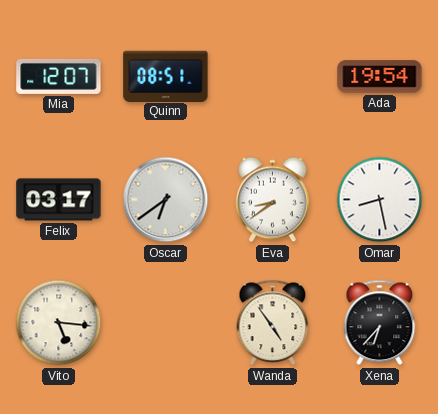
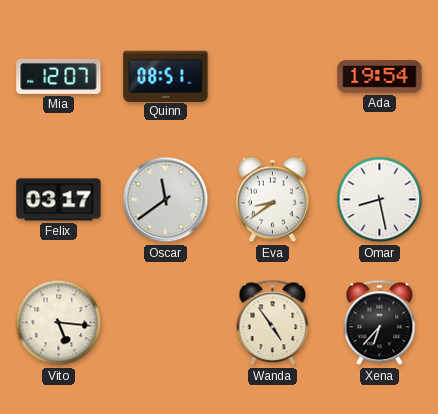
Oscar: 6:39 -> 11:39 (166, 200)
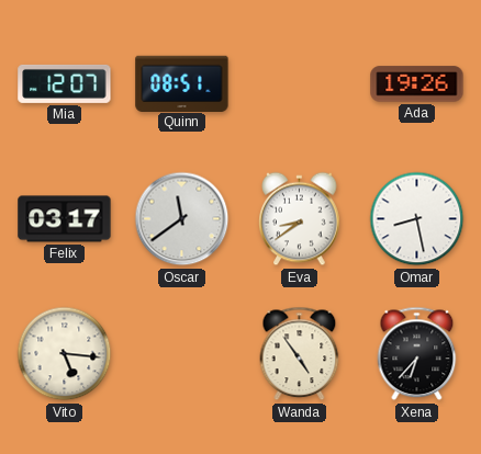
Ada: 19:54 -> 19:26 (417, 84)
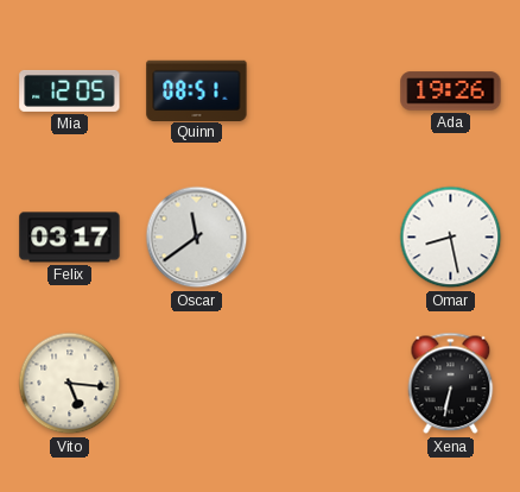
Mia: 12:07 -> 12:05 (70, 90)
Eva: 8:39 -> none (300, 219)
Wanda: 4:54 -> none (300, 354)
Xena: 6:37 -> 6:32 (451, 384)
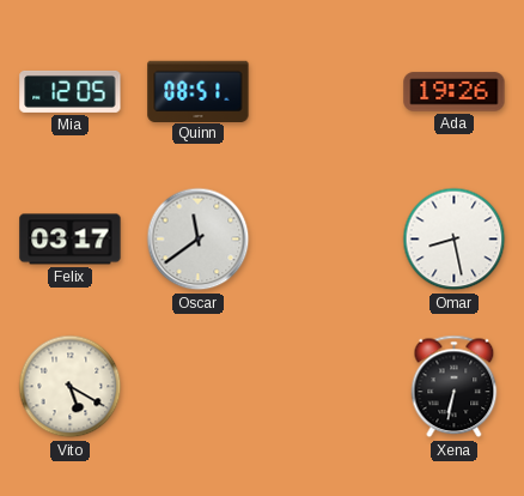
Vito: 5:16 -> 5:20 (71, 387)
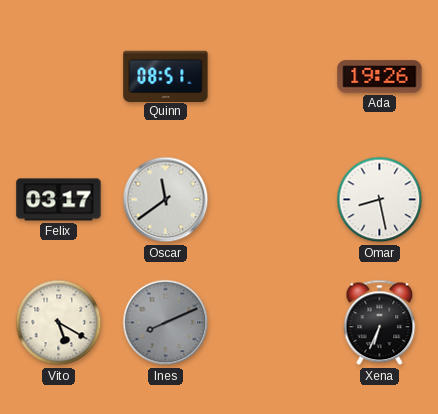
Mia: 12:05 -> none (71, 91)
Ines: none -> 8:11 (166, 323)
Xena: 6:32 -> 6:34 (380, 323)
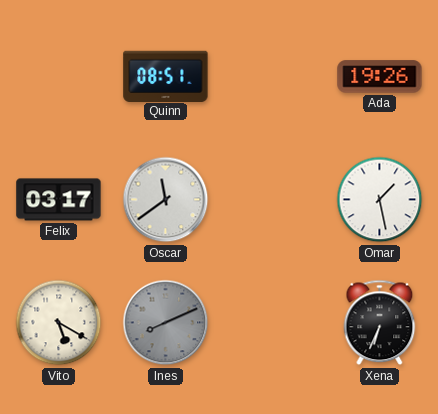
Omar: 8:28 -> 1:28 (380, 200)
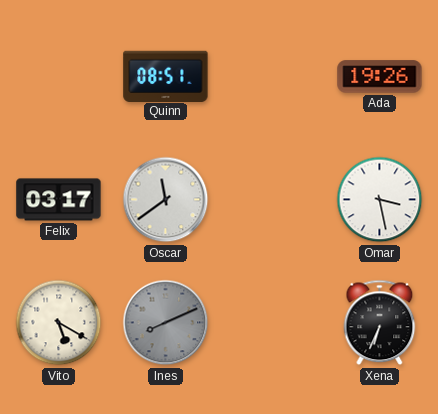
Omar: 1:28 -> 3:28 (380, 200)
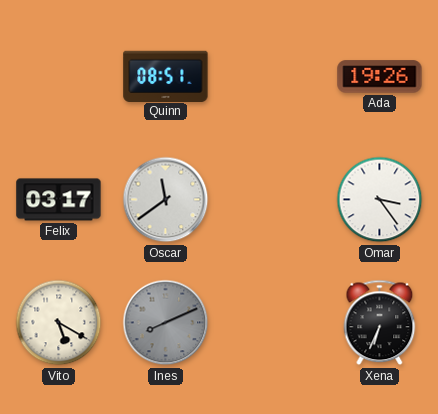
Omar: 3:28 -> 3:24 (380, 200)
